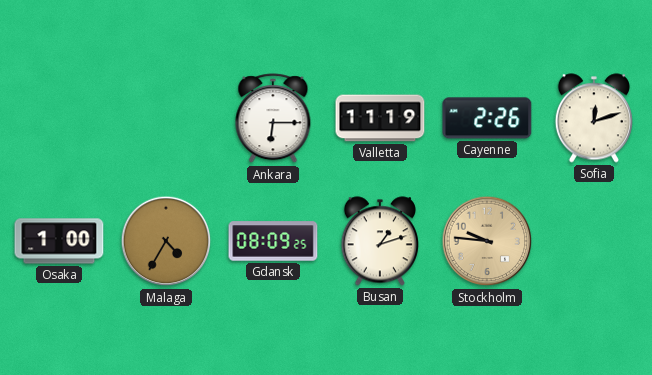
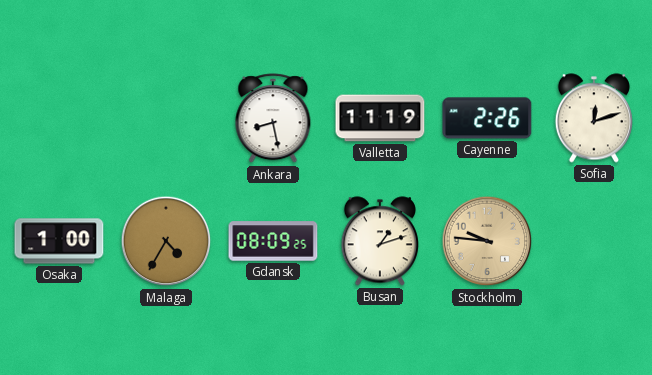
Ankara: 6:15 -> 8:28 (273, 119)
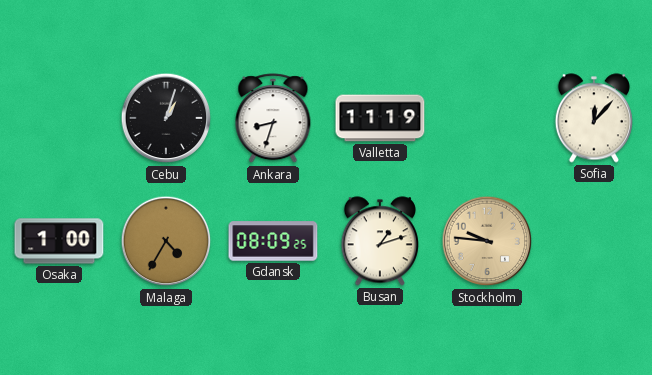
Cebu: none -> 1:03 (166, 118)
Ankara: 8:28 -> 8:33 (273, 119)
Cayenne: 2:26 -> none (487, 118)
Sofia: 12:12 -> 12:07 (594, 118)
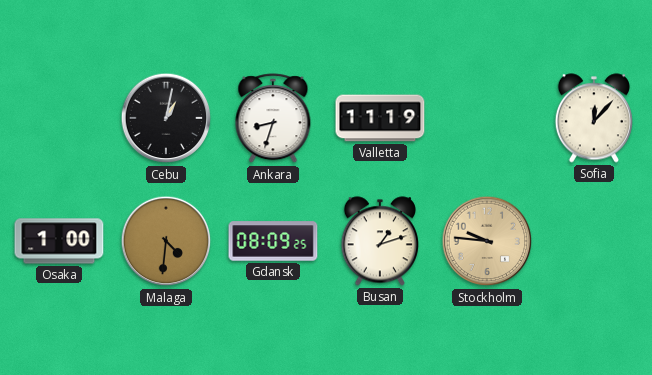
Cebu: 1:03 -> 1:02 (166, 118)
Malaga: 4:35 -> 4:31 (166, 241)
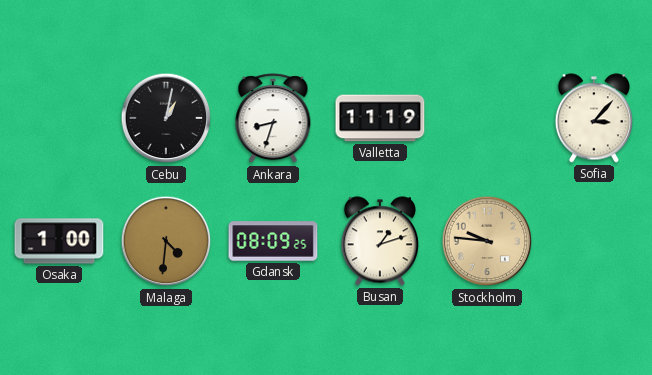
Sofia: 12:07 -> 3:07 (594, 118)
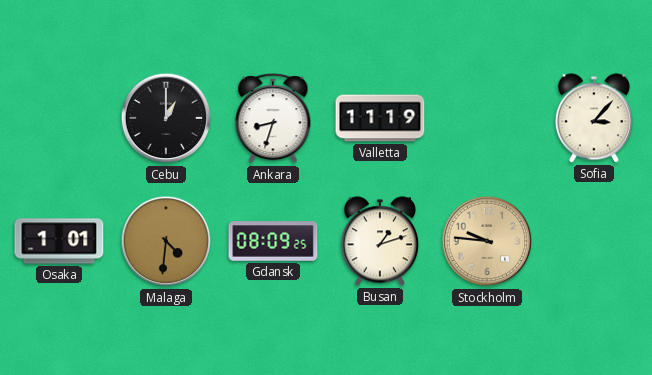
Cebu: 1:02 -> 1:00 (166, 118)
Osaka: 1:00 -> 1:01 (59, 241)
